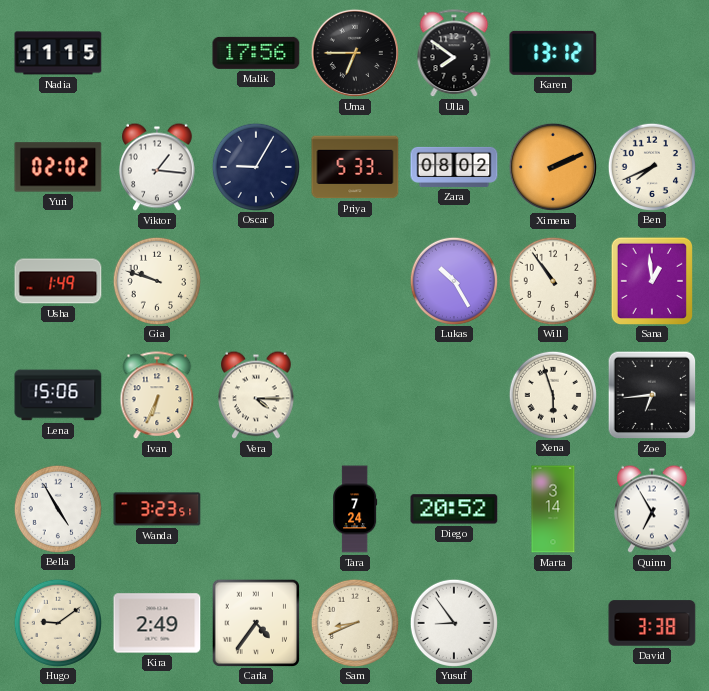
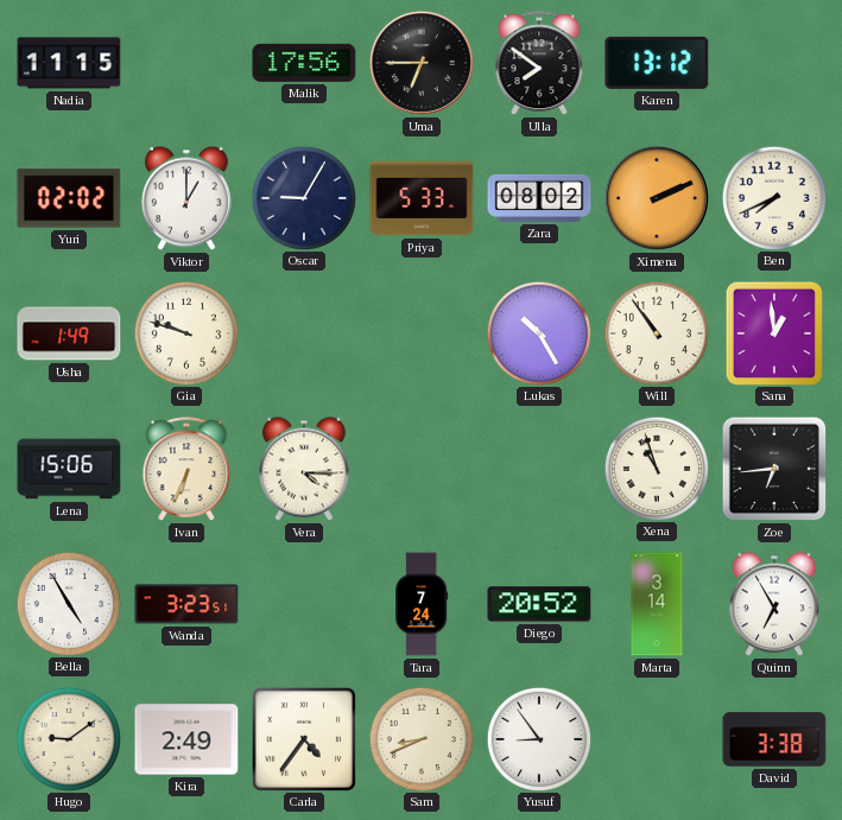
Viktor: 1:16 -> 1:00 (186, 198)
Xena: 5:57 -> 10:57 (656, 468)
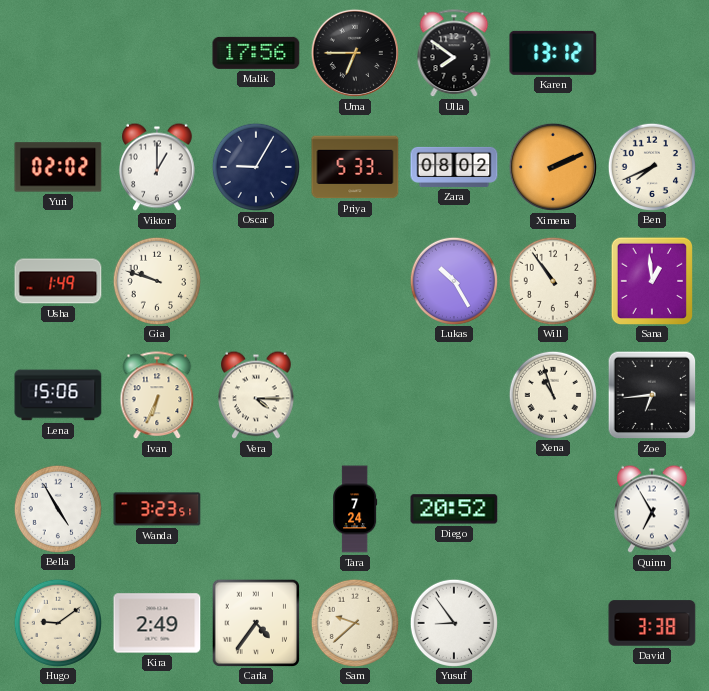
Nadia: 11:15 -> none (69, 63)
Marta: 3:14 -> none (657, 604)
Sam: 8:41 -> 9:38 (354, 622)
